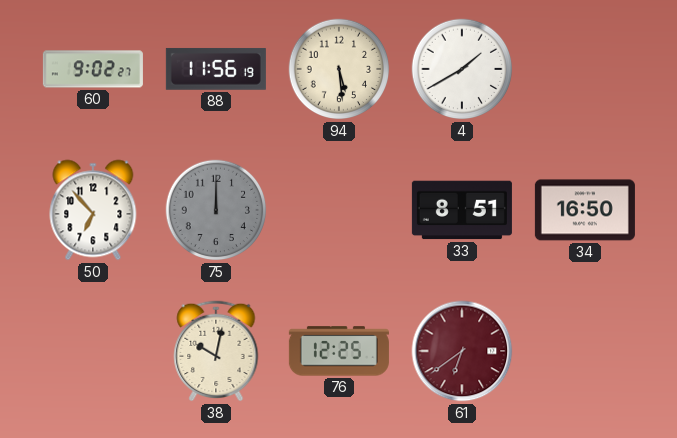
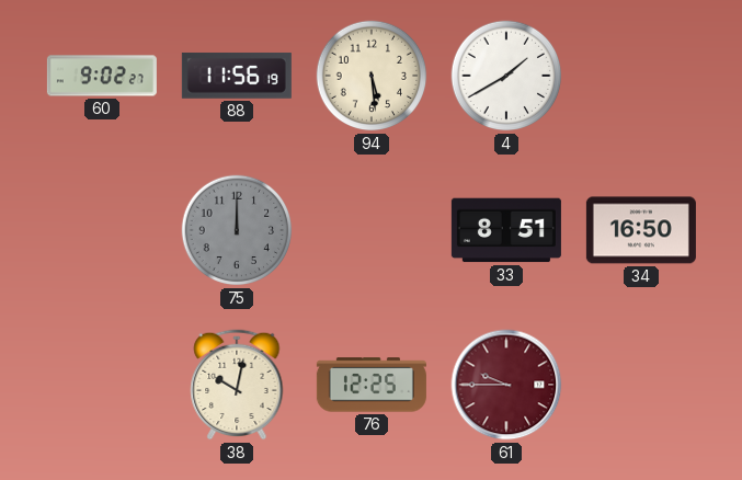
50: 6:53 -> none (93, 210)
61: 6:39 -> 9:45 (506, 385)
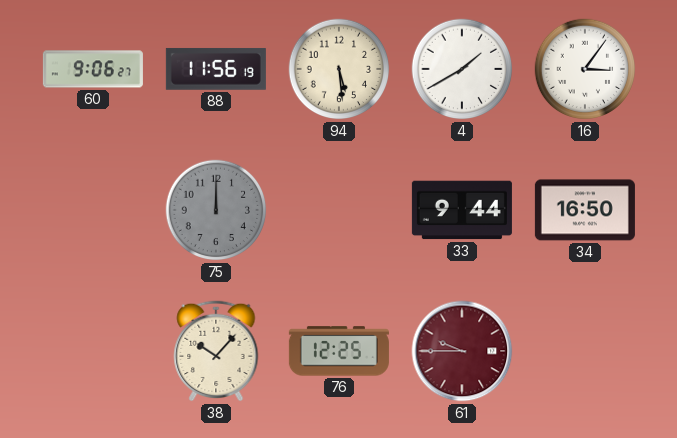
60: 9:02 -> 9:06 (93, 69)
16: none -> 3:06 (585, 69)
33: 8:51 -> 9:44 (462, 210)
38: 10:02 -> 10:07 (216, 351)
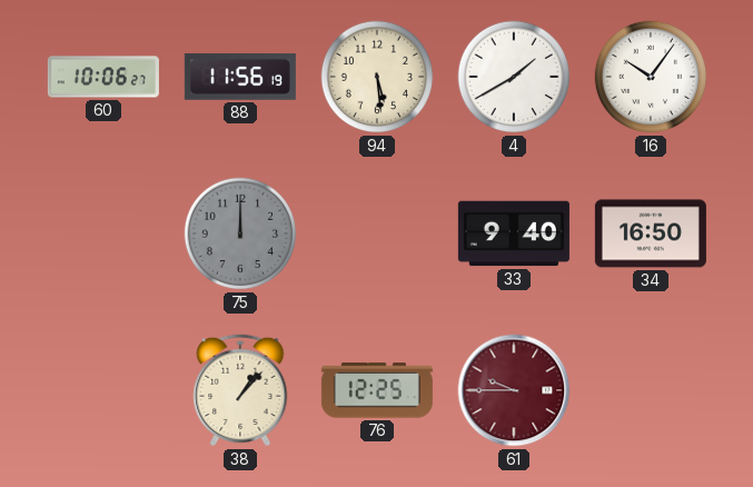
60: 9:06 -> 10:06 (103, 77)
16: 3:06 -> 10:06 (651, 77)
33: 9:44 -> 9:40 (514, 233)
38: 10:07 -> 1:07 (240, 390)
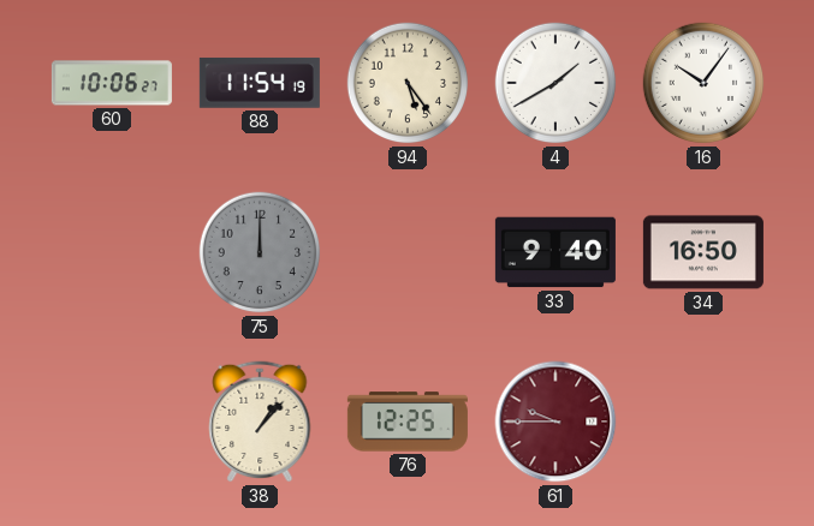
88: 11:56 -> 11:54 (260, 83)
94: 5:29 -> 5:24 (408, 83)
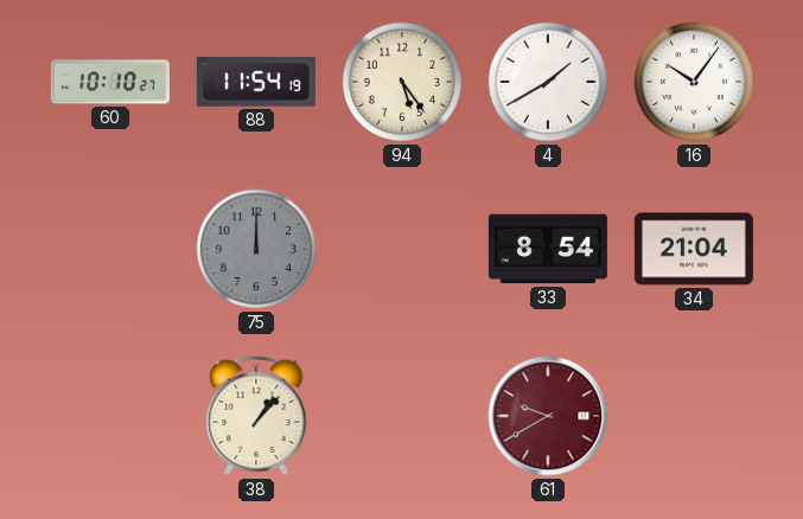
60: 10:06 -> 10:10 (110, 82)
33: 9:40 -> 8:54 (548, 249)
34: 16:50 -> 21:04 (694, 249)
76: 12:25 -> none (408, 422)
61: 9:45 -> 9:40 (548, 416)
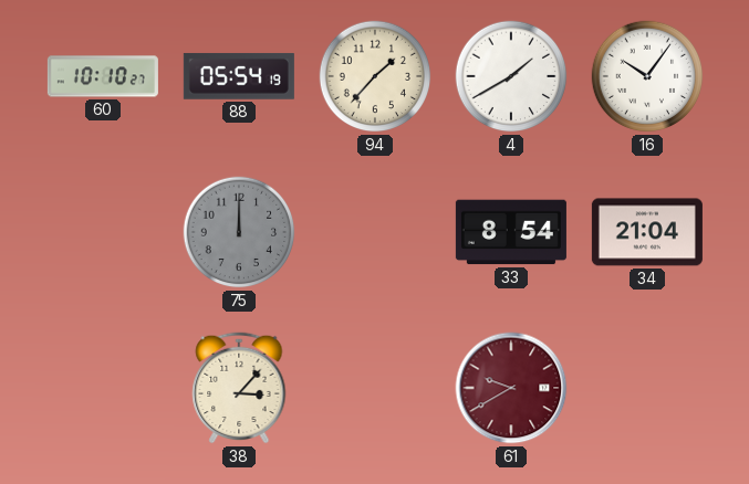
88: 11:54 -> 05:54 (239, 76)
94: 5:24 -> 1:37 (375, 76)
38: 1:07 -> 3:07 (239, 388)
